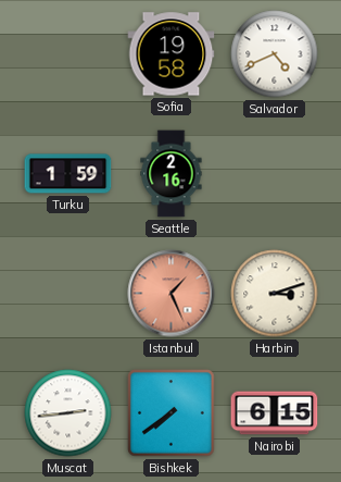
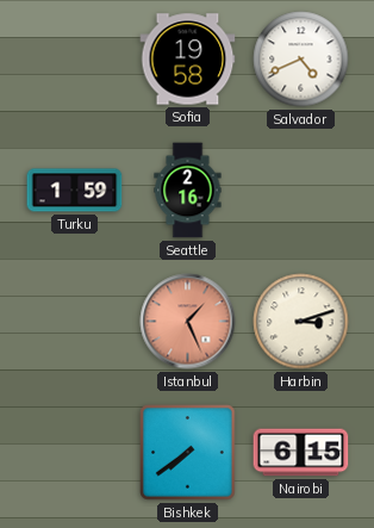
Muscat: 2:44 -> none (68, 413)
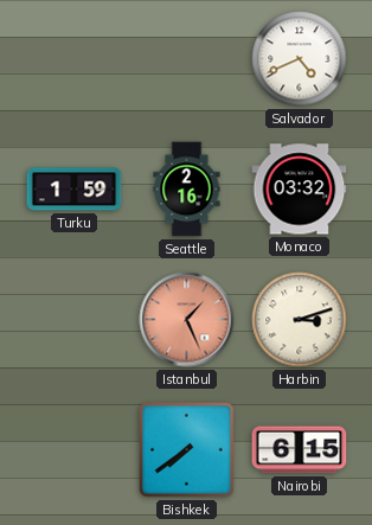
Sofia: 19:58 -> none (188, 60)
Monaco: none -> 03:32 (300, 190)
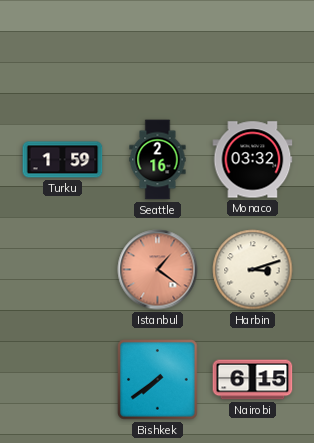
Salvador: 4:41 -> none (300, 59)
Istanbul: 1:26 -> 1:21 (158, 270)
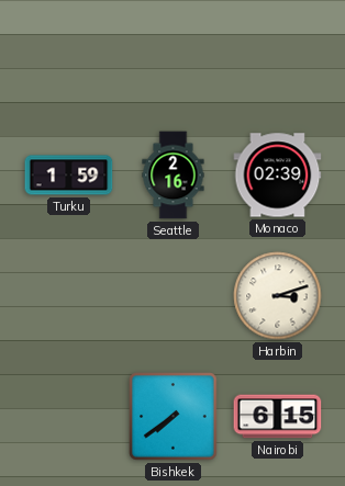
Monaco: 03:32 -> 02:39 (278, 176)
Istanbul: 1:21 -> none (158, 270)
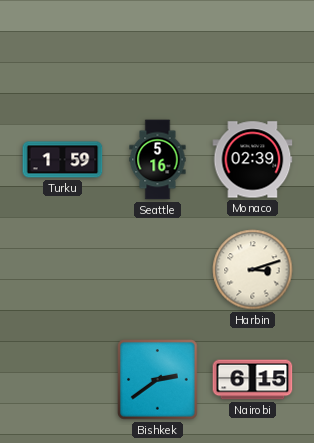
Seattle: 2:16 -> 5:16 (158, 160)
Bishkek: 7:39 -> 2:39 (158, 380)
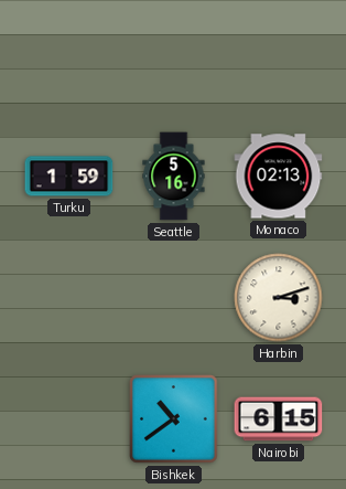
Monaco: 02:39 -> 02:13 (279, 177)
Bishkek: 2:39 -> 10:39 (174, 419)
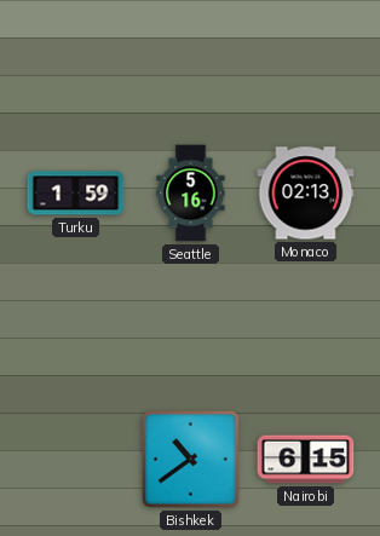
Harbin: 3:12 -> none (279, 298)
